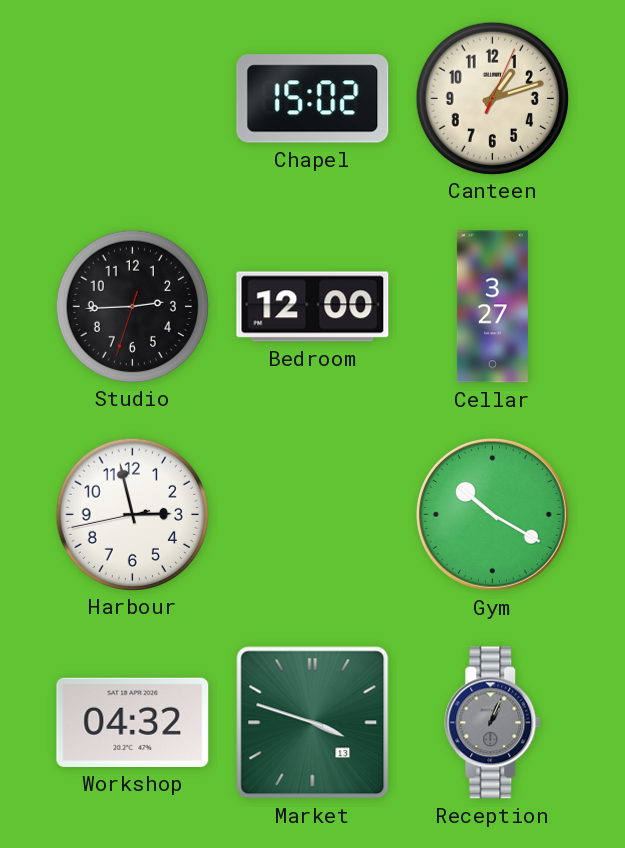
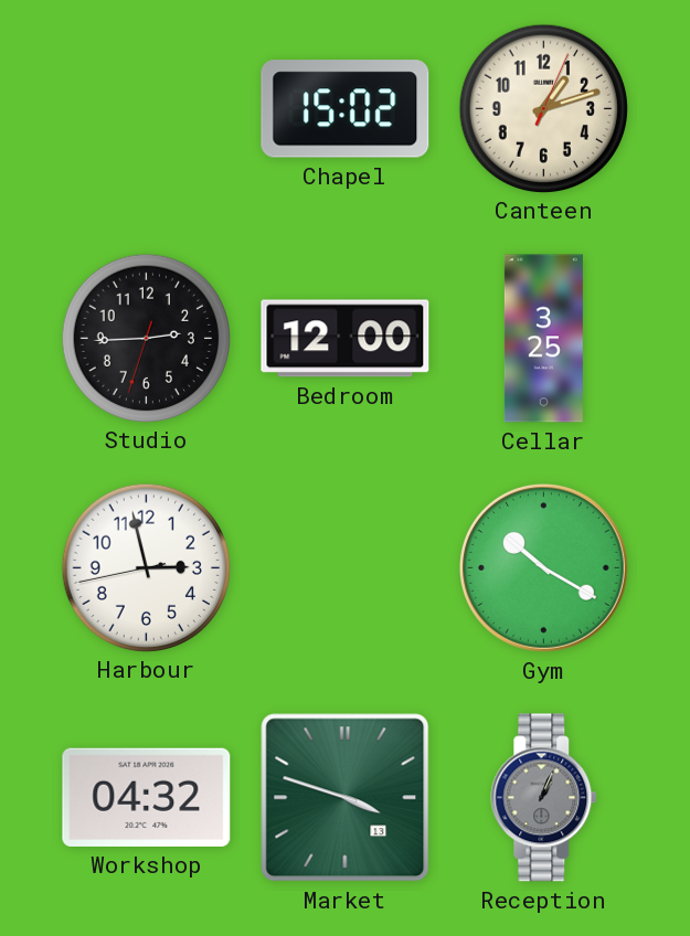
Cellar: 3:27 -> 3:25 (543, 339)
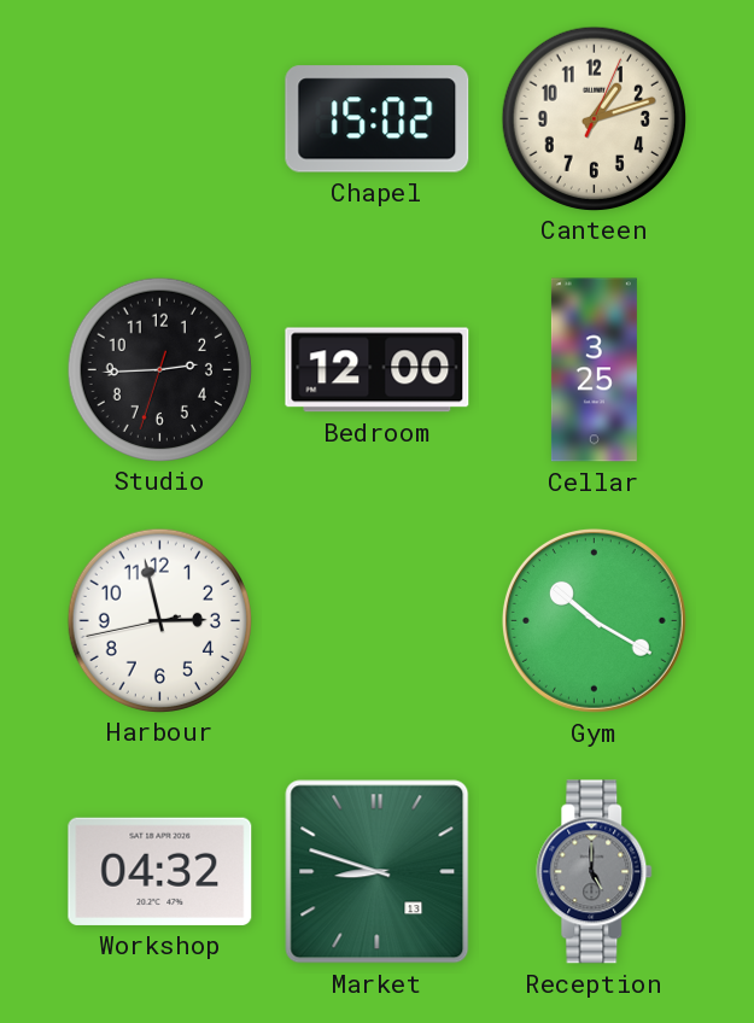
Market: 3:48 -> 8:48 (378, 872)
Reception: 1:04 -> 5:00 (595, 872)
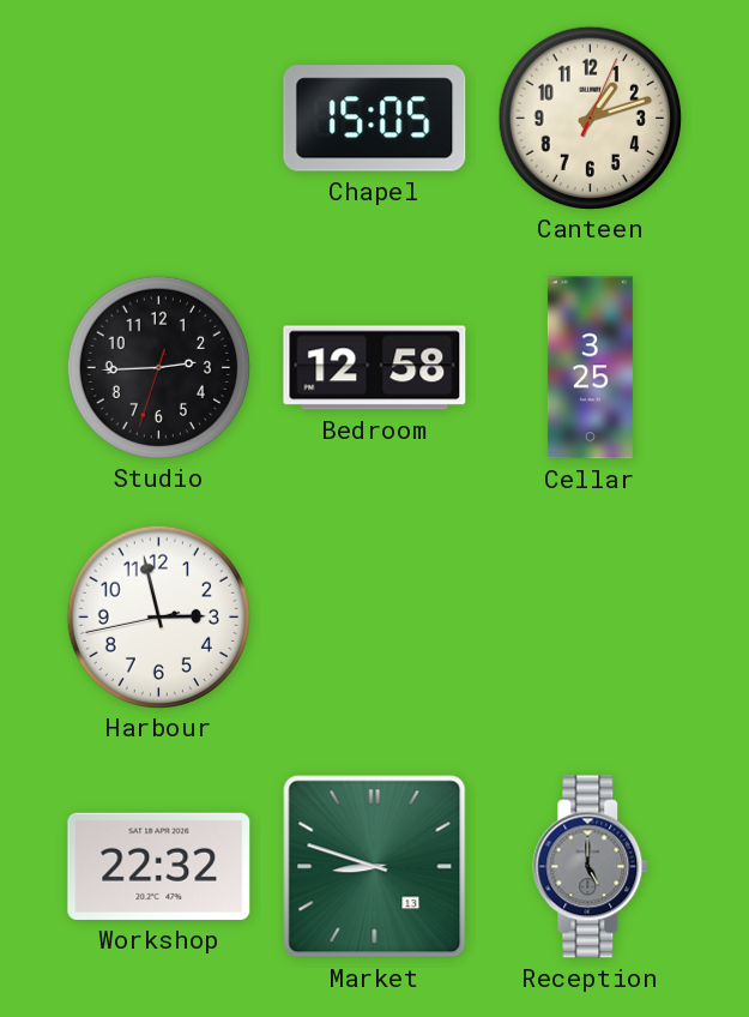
Chapel: 15:02 -> 15:05 (375, 119)
Bedroom: 12:00 -> 12:58 (375, 368)
Gym: 10:20 -> none (594, 620)
Workshop: 04:32 -> 22:32 (159, 866)
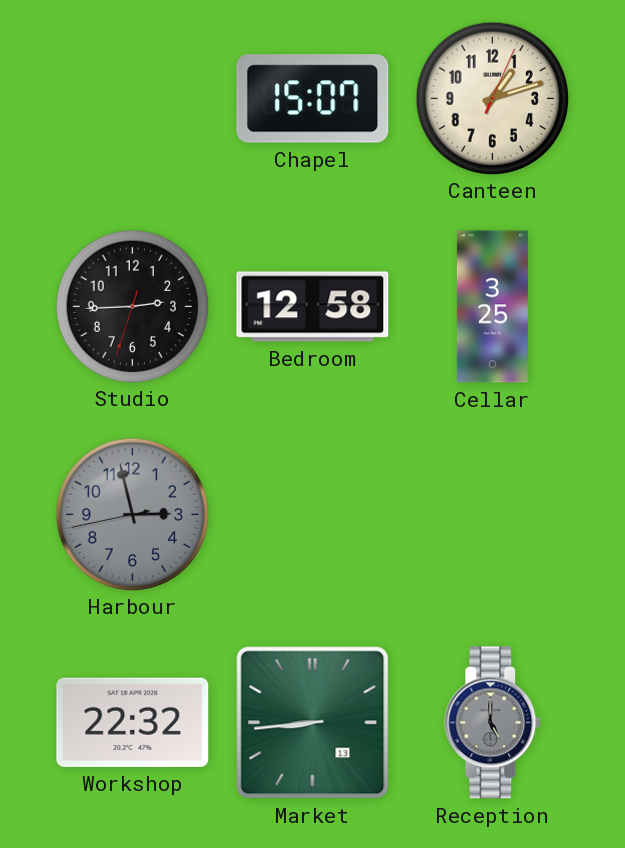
Chapel: 15:05 -> 15:07 (313, 99)
Harbour dial: white -> grey (132, 514)
Market: 8:48 -> 8:44 (313, 723)
